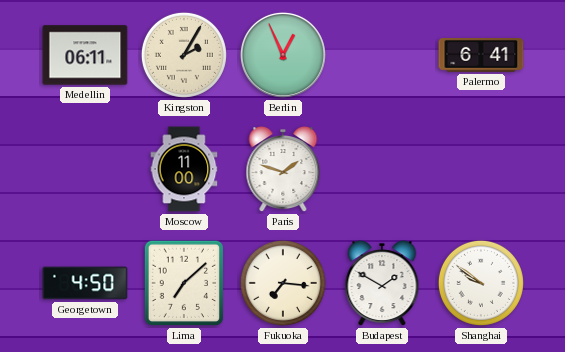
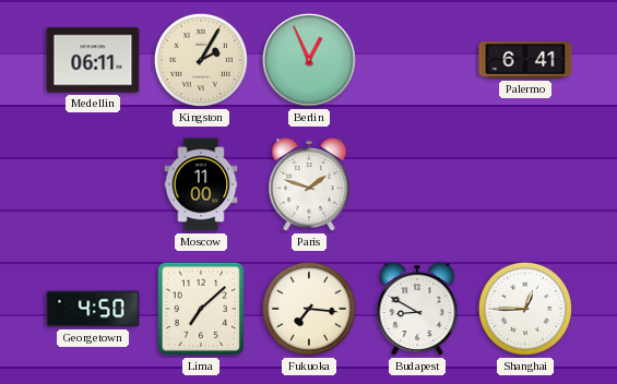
Budapest: 1:50 -> 8:50 (417, 310)
Shanghai: 9:51 -> 12:45 (525, 309)
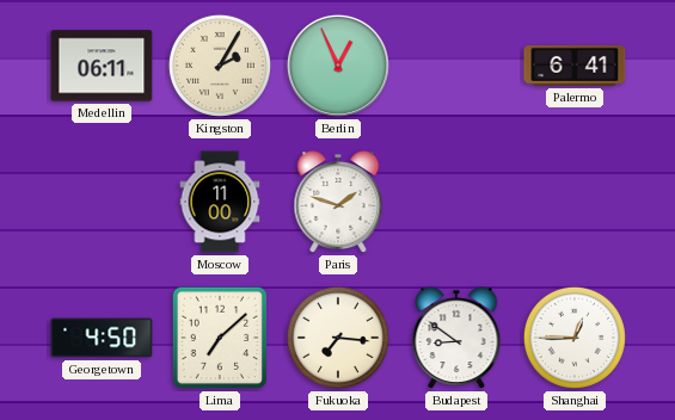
Budapest: 8:50 -> 8:51 (456, 339)
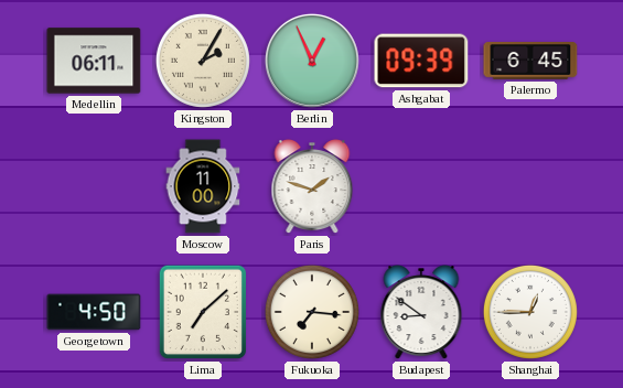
Ashgabat: none -> 09:39 (421, 61)
Palermo: 6:41 -> 6:45 (530, 62)
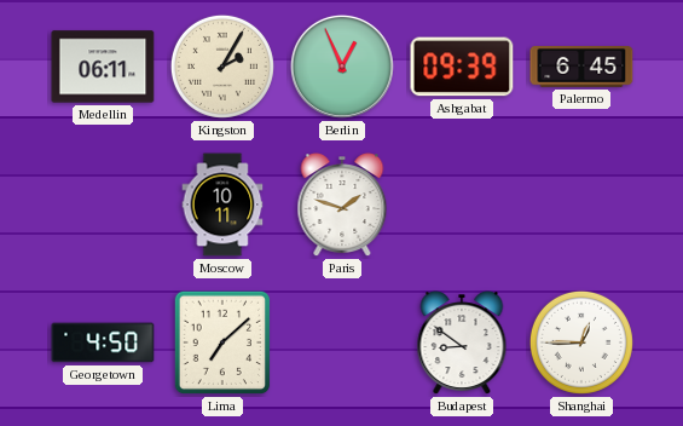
Moscow: 11:00 -> 10:11 (222, 205)
Fukuoka: 7:16 -> none (312, 312)
